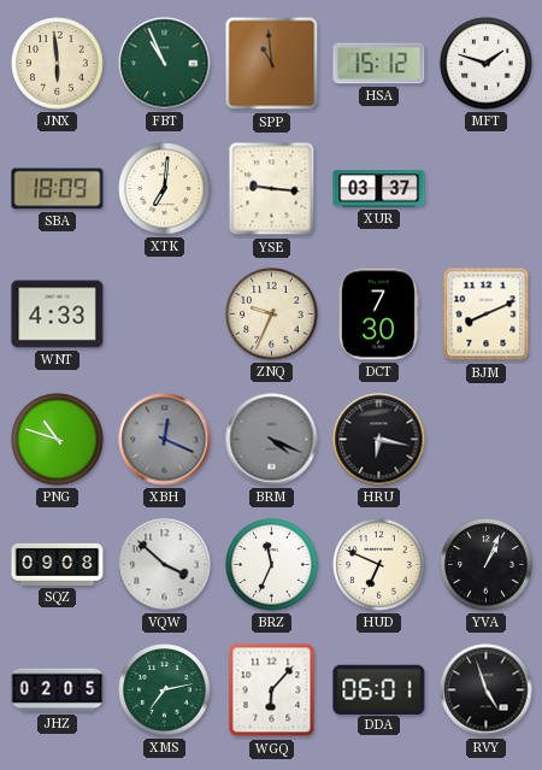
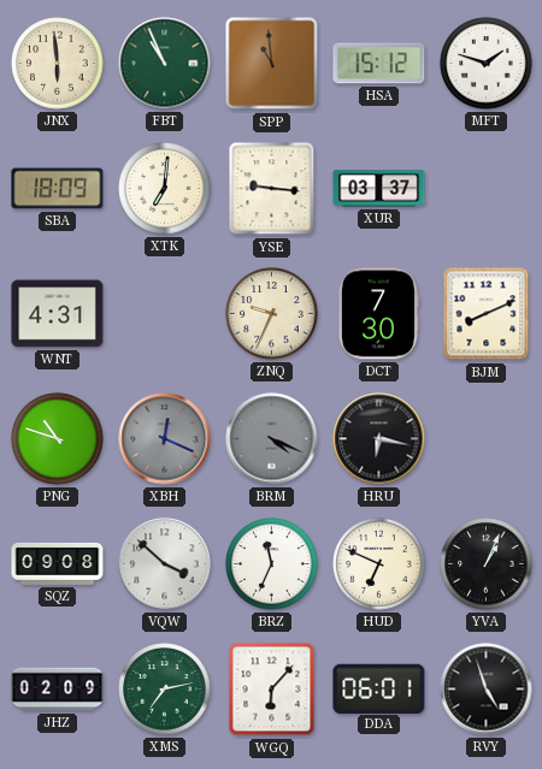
WNT: 4:33 -> 4:31 (58, 314)
JHZ: 02:05 -> 02:09 (58, 690)
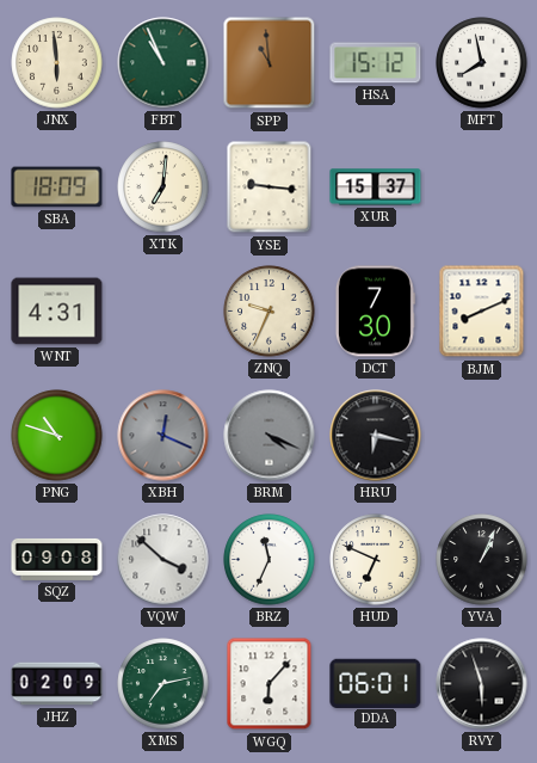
MFT: 1:48 -> 7:58 (482, 63)
XUR: 03:37 -> 15:37 (376, 187)
RVY: 4:57 -> 5:57 (482, 684)
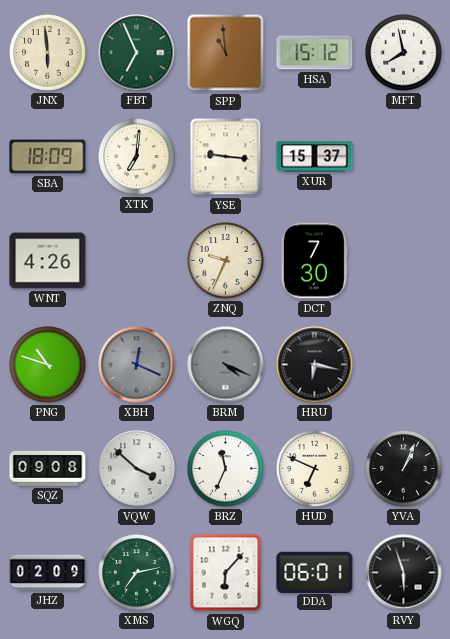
FBT: 10:56 -> 6:56 (137, 53)
WNT: 4:31 -> 4:26 (48, 261)
BJM: 8:11 -> none (482, 312)
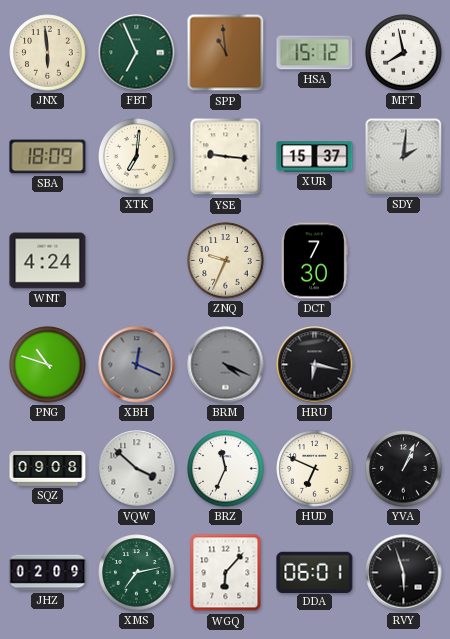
SDY: none -> 2:01 (404, 157)
WNT: 4:26 -> 4:24 (48, 261)
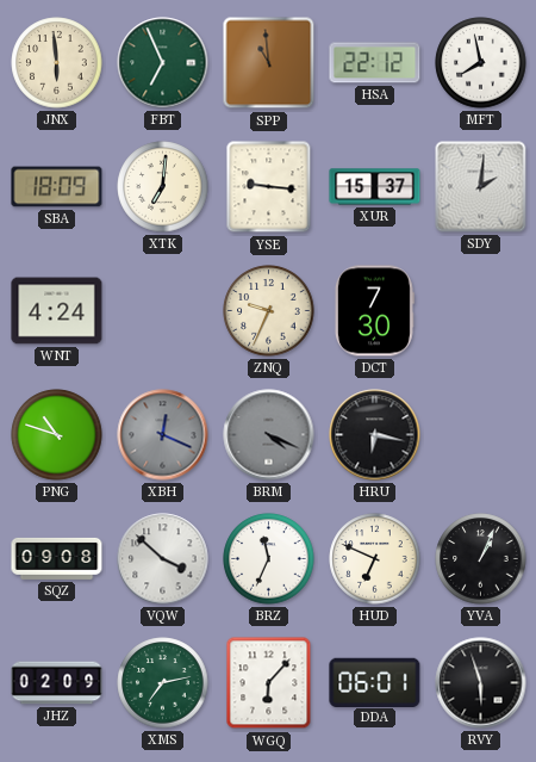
HSA: 15:12 -> 22:12 (375, 63)
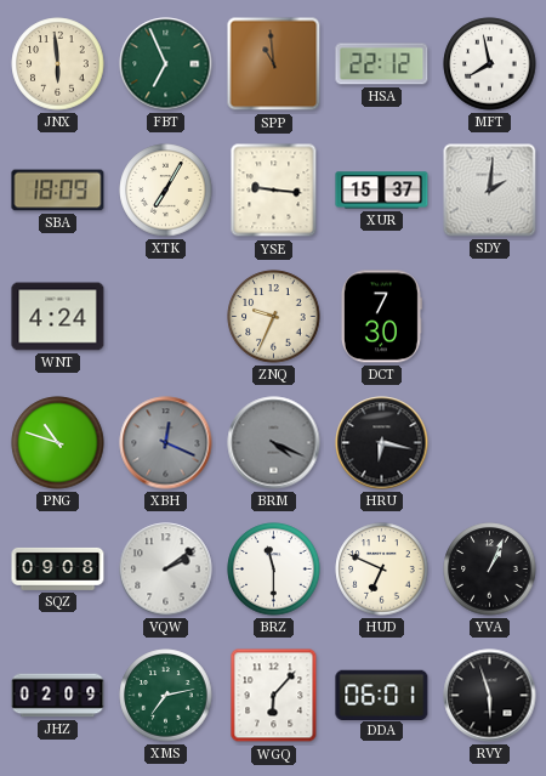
XTK: 7:01 -> 7:05 (166, 191)
VQW: 3:52 -> 2:09 (166, 570)
BRZ: 11:34 -> 11:30 (274, 570)
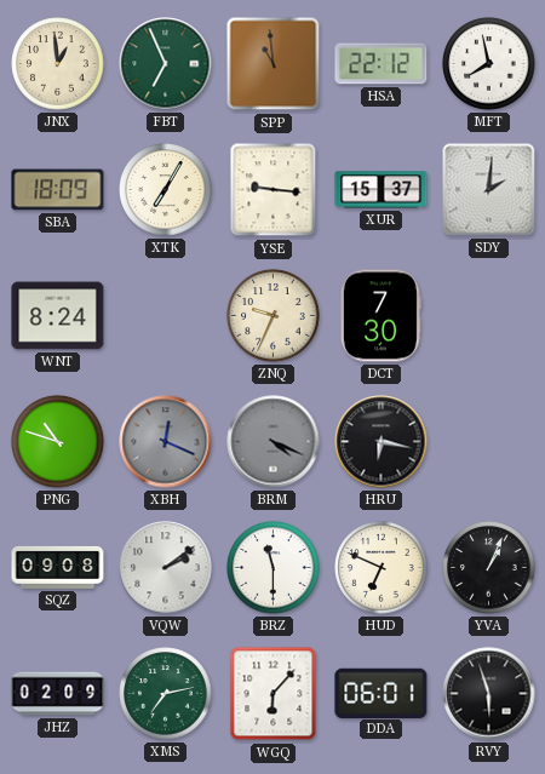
JNX: 5:59 -> 12:59 (58, 64)
WNT: 4:24 -> 8:24 (58, 316)
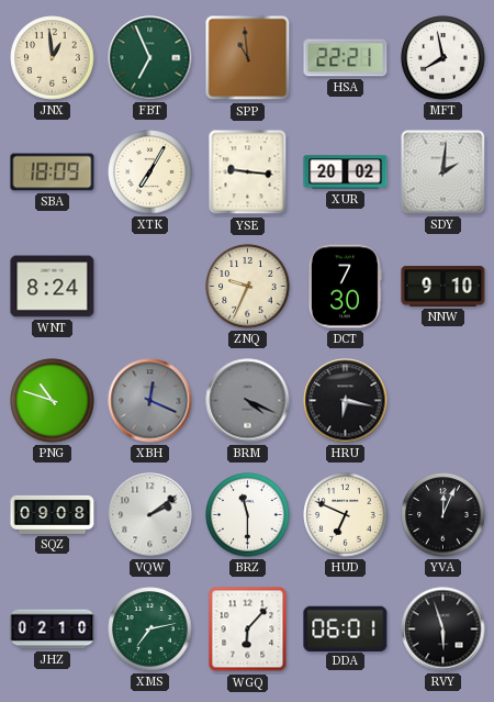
HSA: 22:12 -> 22:21 (346, 58)
XUR: 15:37 -> 20:02 (346, 172)
NNW: none -> 9:10 (444, 286)
YVA: 1:04 -> 12:04 (444, 515)
JHZ: 02:09 -> 02:10 (53, 629)
